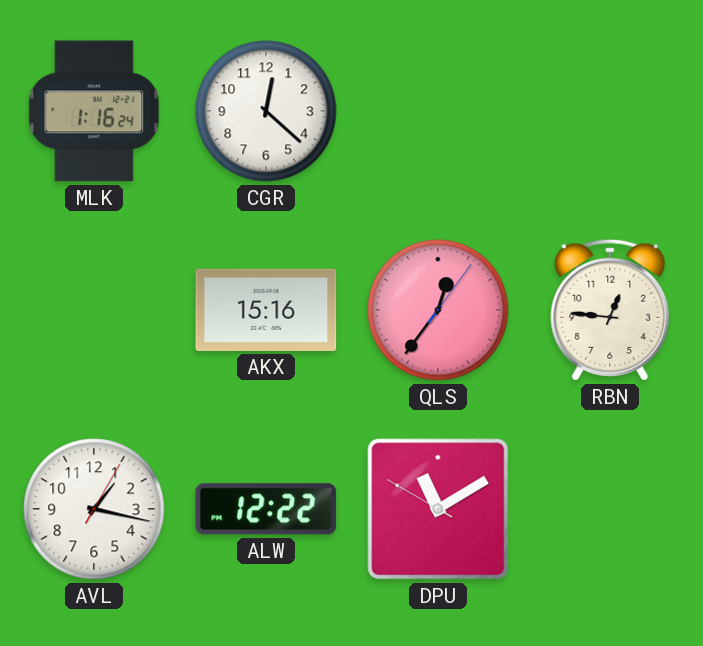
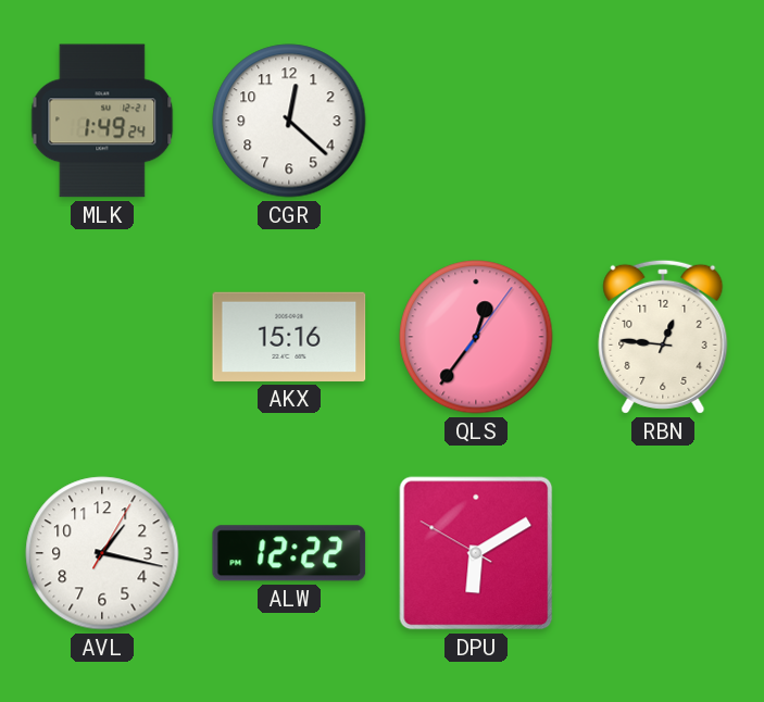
MLK: 1:16 -> 1:49 (102, 121)
DPU: 11:09 -> 6:09 (476, 553)
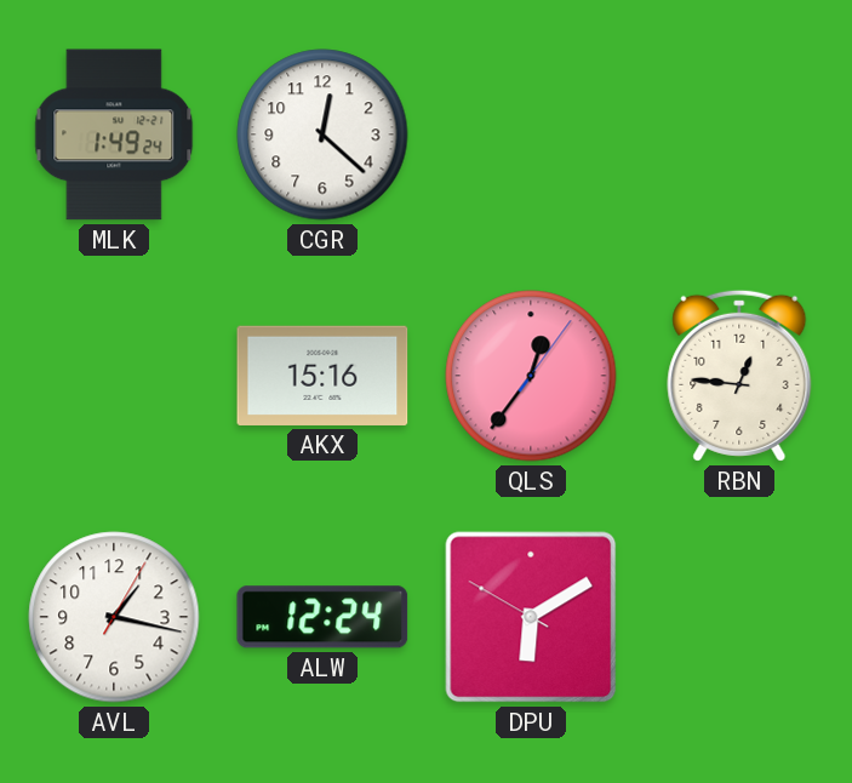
ALW: 12:22 -> 12:24 (322, 617)
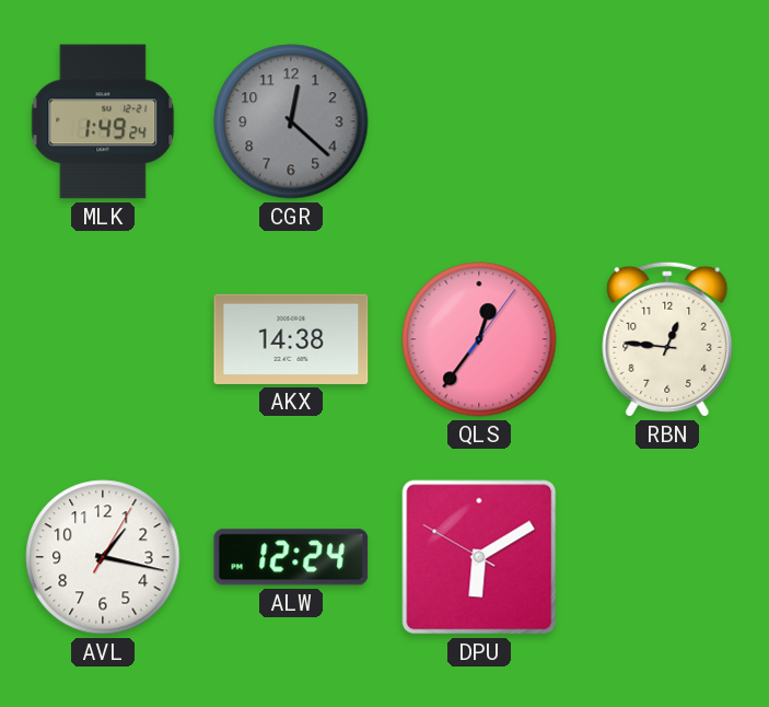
CGR dial: white -> grey (291, 121)
AKX: 15:16 -> 14:38 (291, 339)
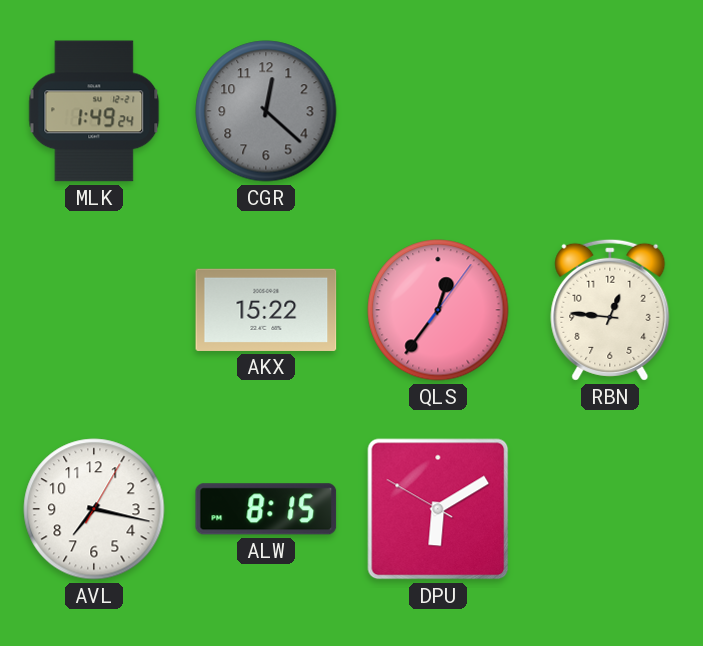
AKX: 14:38 -> 15:22 (266, 310)
AVL: 1:17 -> 7:17 (94, 509)
ALW: 12:24 -> 8:15 (266, 509)
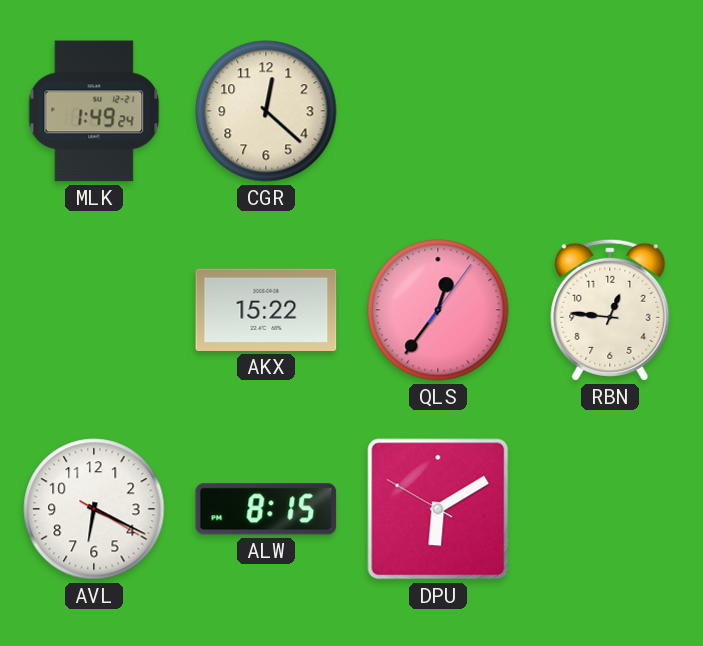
CGR dial: grey -> cream (266, 111)
AVL: 7:17 -> 6:19 (94, 509)
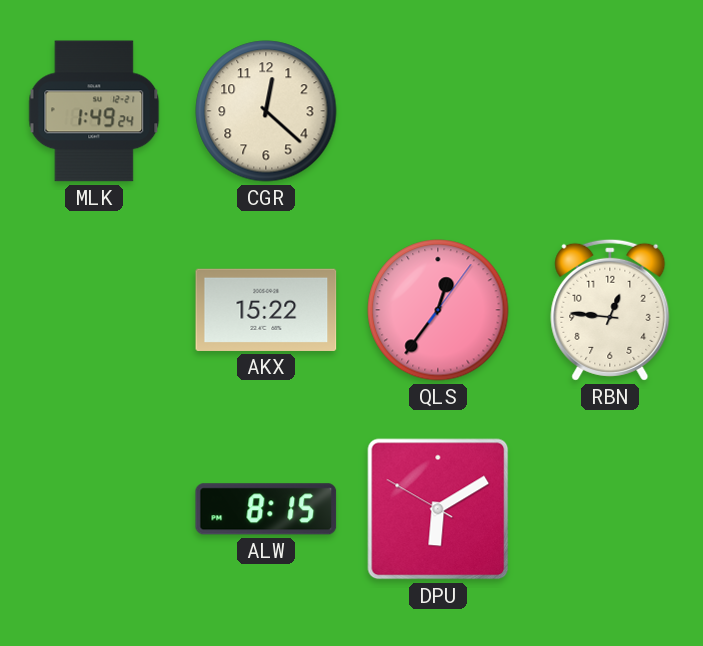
AVL: 6:19 -> none (94, 509)
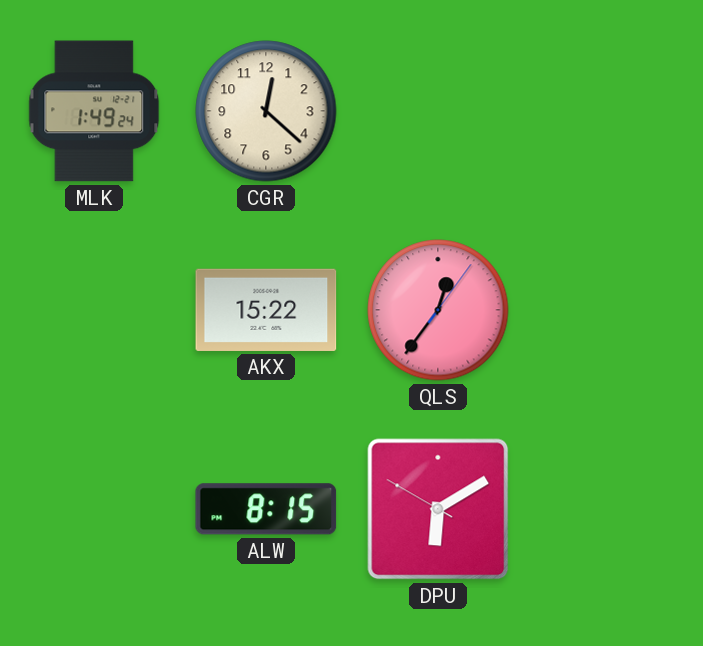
RBN: 12:46 -> none (610, 310)
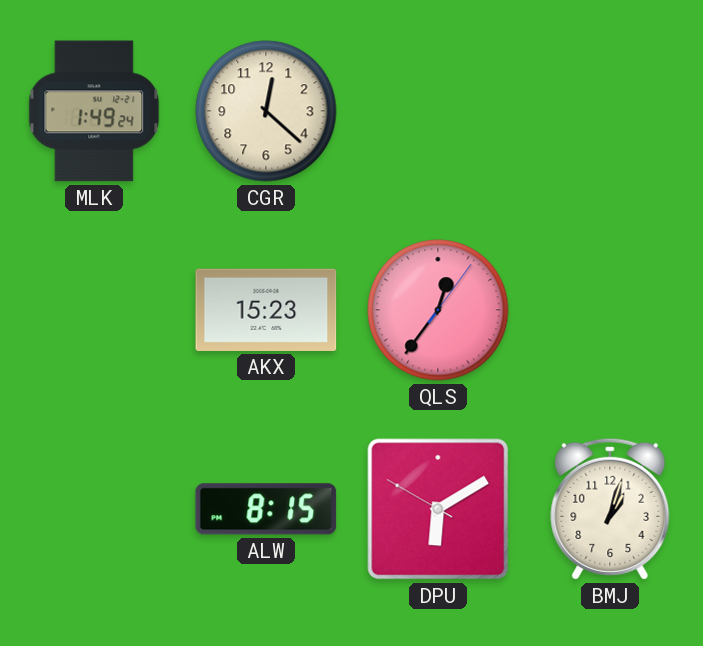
AKX: 15:22 -> 15:23 (266, 310)
BMJ: none -> 1:03 (610, 509)
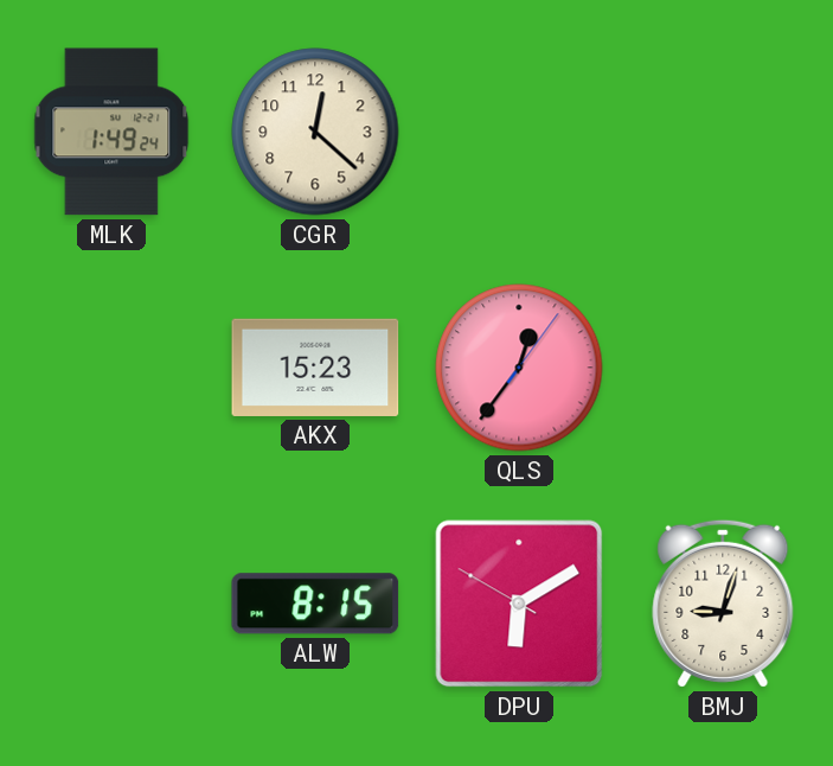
BMJ: 1:03 -> 9:03 (723, 604)
